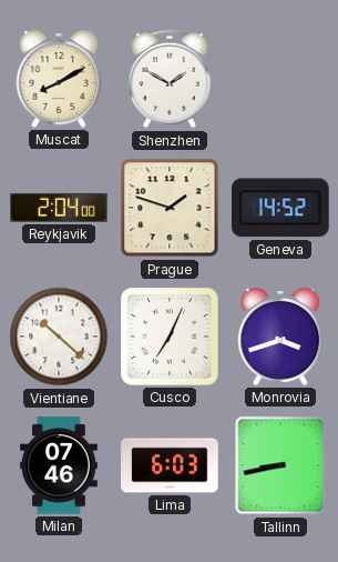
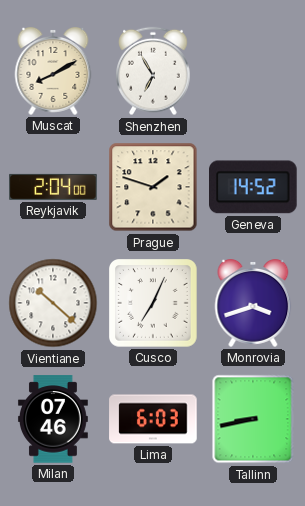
Shenzhen: 1:50 -> 6:55 (154, 71)
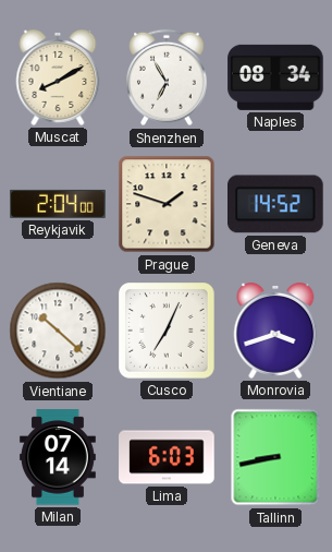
Naples: none -> 08:34 (275, 77)
Milan: 07:46 -> 07:14 (58, 457)
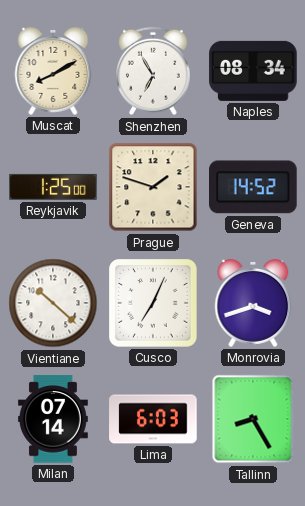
Reykjavik: 2:04 -> 1:25 (53, 187)
Tallinn: 8:43 -> 8:25 (253, 419)
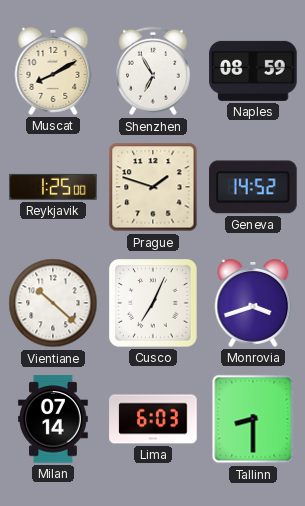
Naples: 08:34 -> 08:59 (253, 71)
Tallinn: 8:25 -> 8:30 (253, 419)
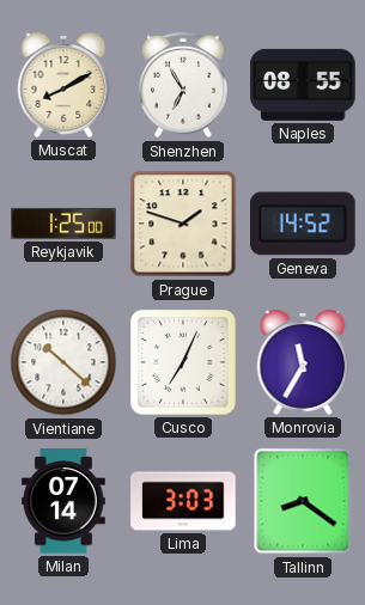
Naples: 08:59 -> 08:55 (303, 85)
Monrovia: 3:42 -> 11:35 (303, 363)
Lima: 6:03 -> 3:03 (183, 501)
Tallinn: 8:30 -> 8:21 (303, 501)
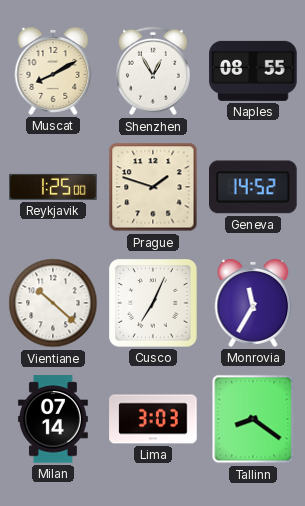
Shenzhen: 6:55 -> 12:55 (154, 71)
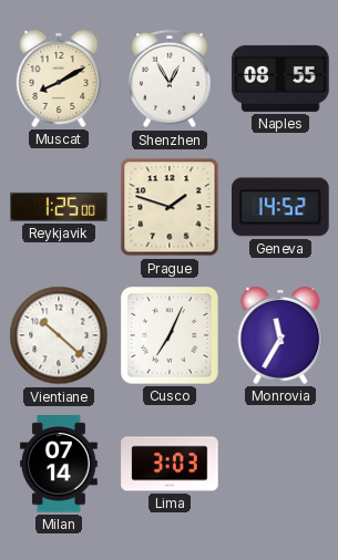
Tallinn: 8:21 -> none (253, 419)
